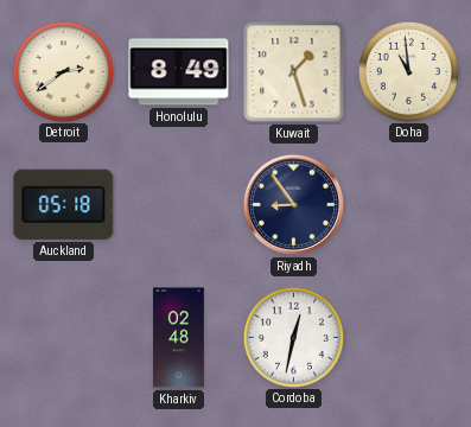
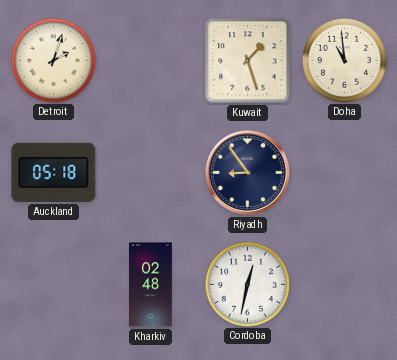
Detroit: 2:39 -> 2:03 (53, 60)
Honolulu: 8:49 -> none (179, 72)
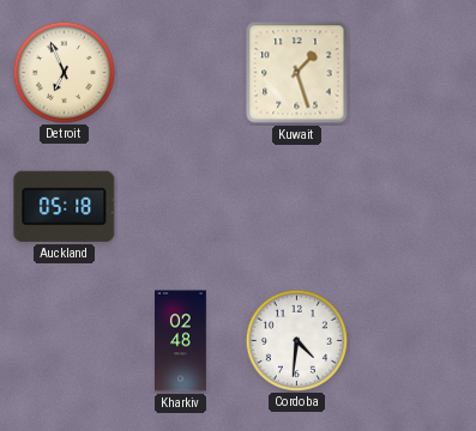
Detroit: 2:03 -> 6:56 (64, 72)
Doha: 10:59 -> none (344, 60)
Riyadh: 8:54 -> none (247, 172)
Cordoba: 12:32 -> 4:31 (296, 340)
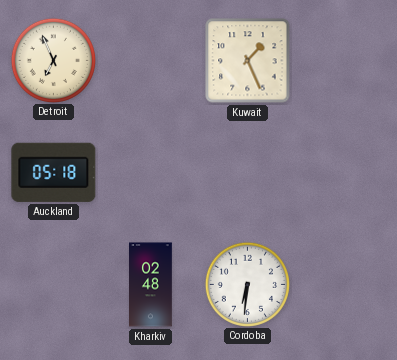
Kuwait: 1:27 -> 1:26 (248, 61)
Cordoba: 4:31 -> 6:31 (247, 284)
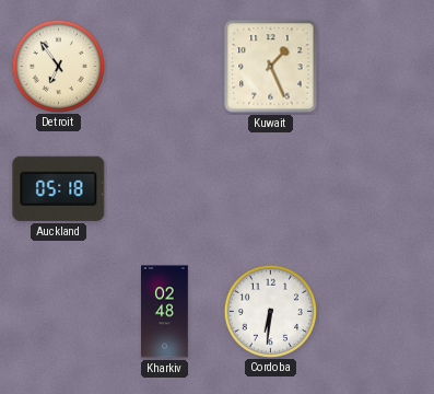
Detroit: 6:56 -> 6:54 (58, 66)
